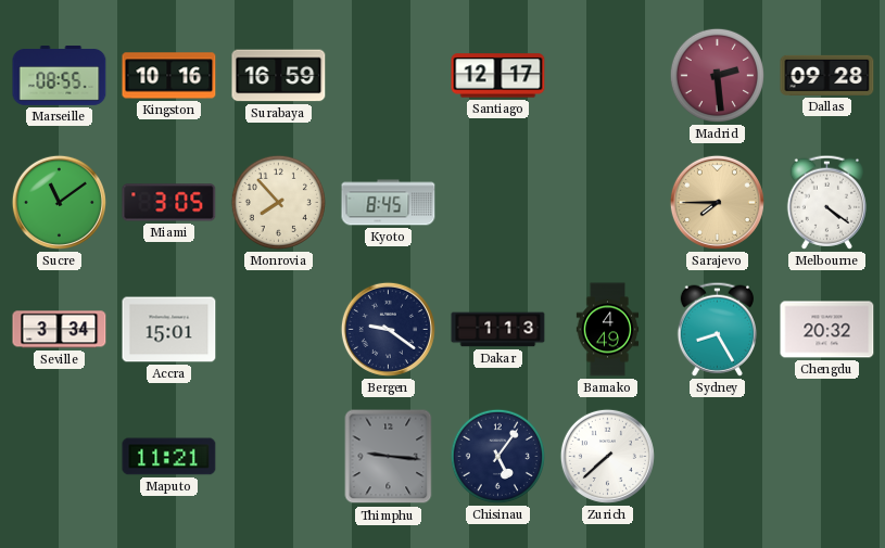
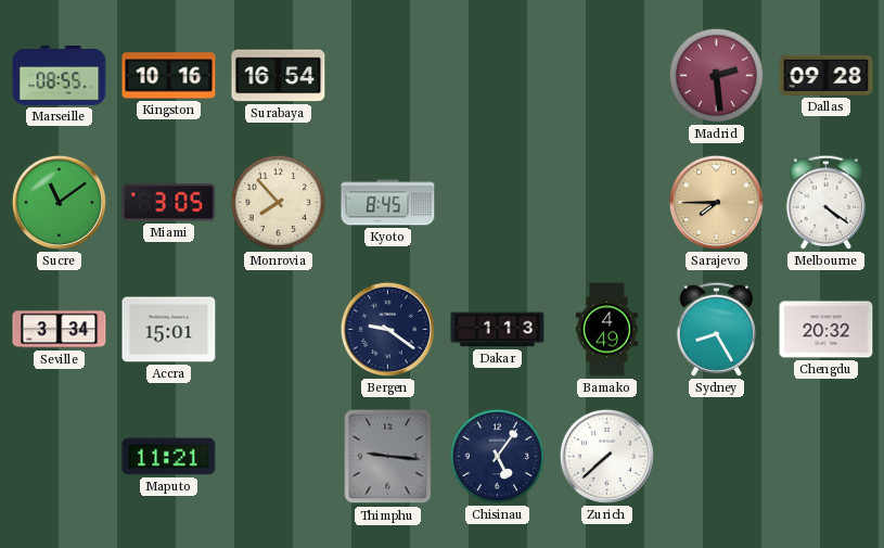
Surabaya: 16:59 -> 16:54 (279, 76)
Santiago: 12:17 -> none (498, 76)
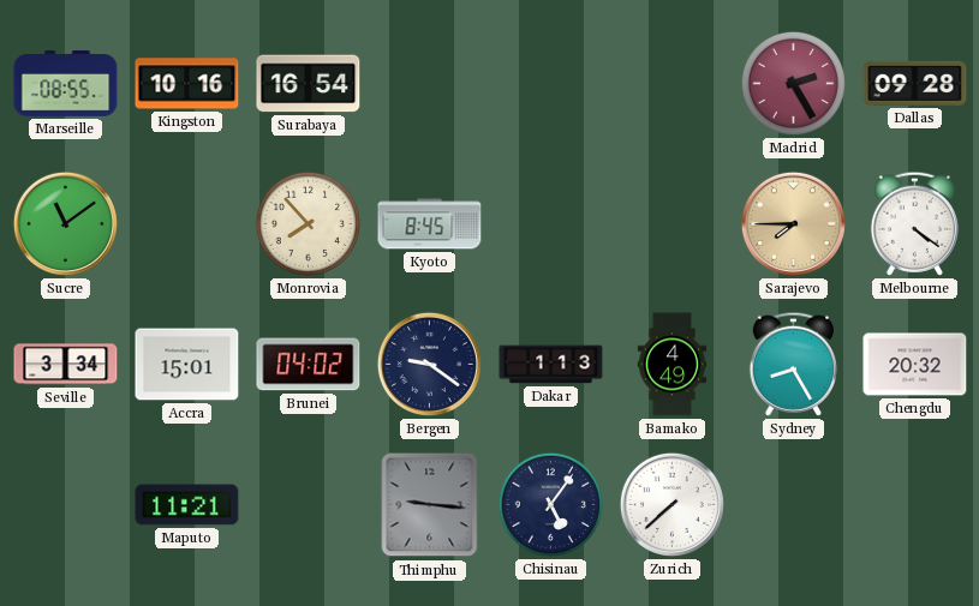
Madrid: 2:29 -> 2:25 (793, 83)
Miami: 3:05 -> none (169, 203)
Brunei: none -> 04:02 (309, 365)
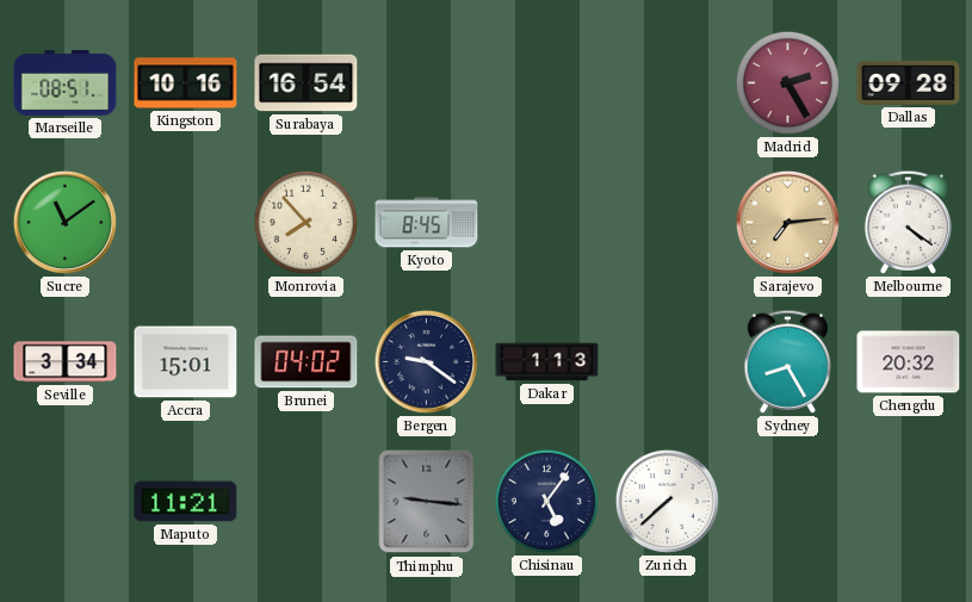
Marseille: 08:55 -> 08:51 (66, 83)
Sarajevo: 7:45 -> 7:14 (787, 222)
Bamako: 4:49 -> none (673, 365)
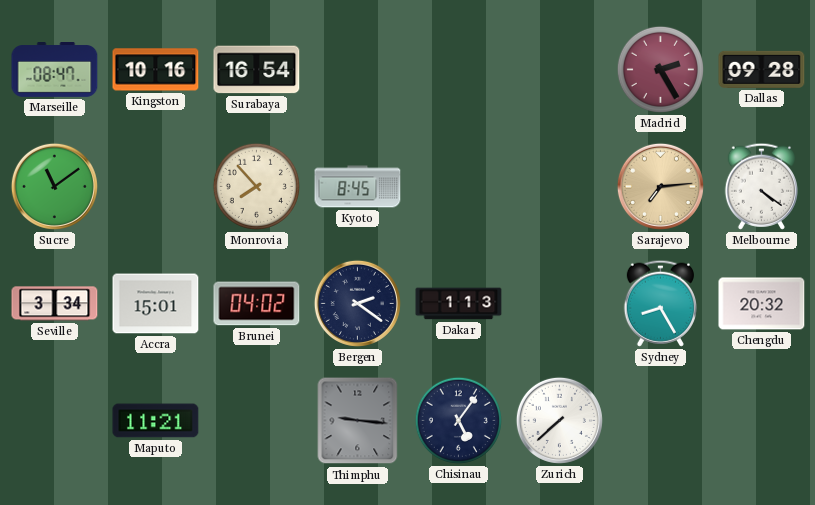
Marseille: 08:51 -> 08:47 (55, 70)
Bergen: 9:21 -> 2:21 (357, 303)
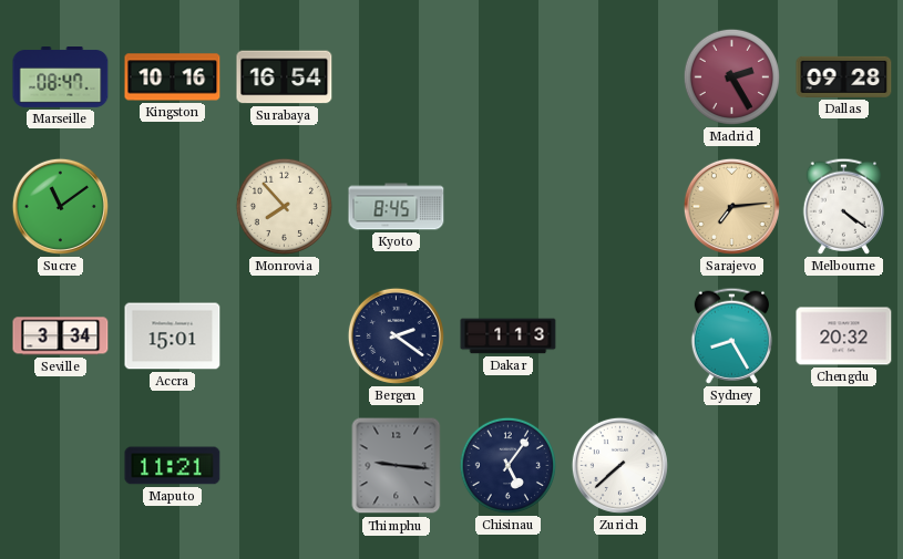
Brunei: 04:02 -> none (257, 304)
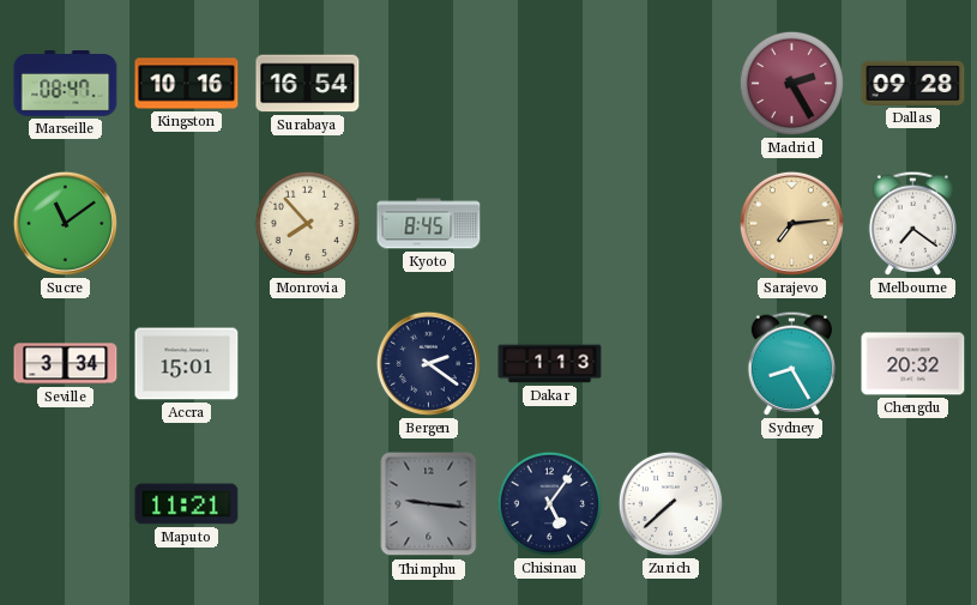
Melbourne: 4:21 -> 7:21 (912, 223)
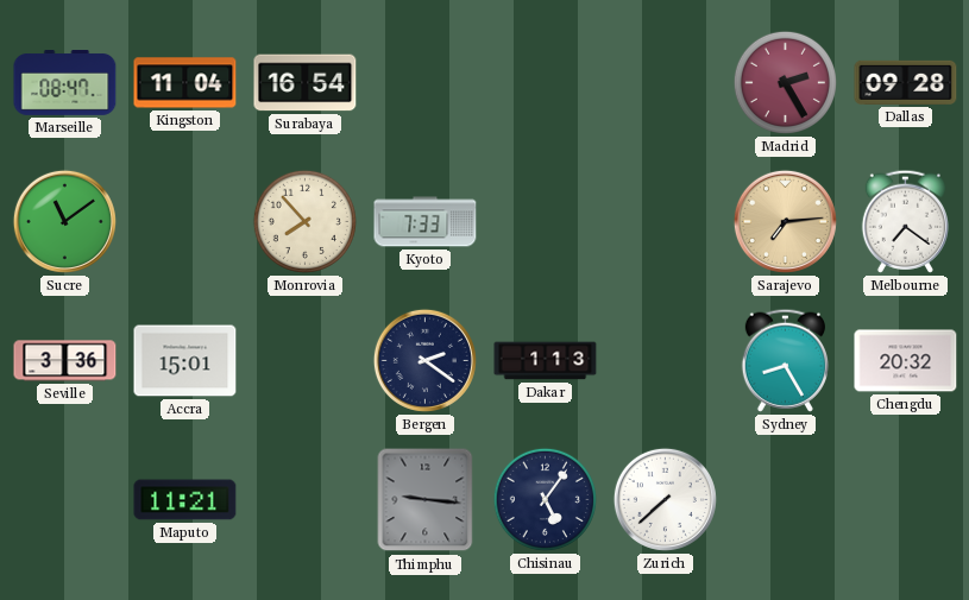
Kingston: 10:16 -> 11:04 (185, 83)
Kyoto: 8:45 -> 7:33 (426, 222)
Seville: 3:34 -> 3:36 (65, 361)
